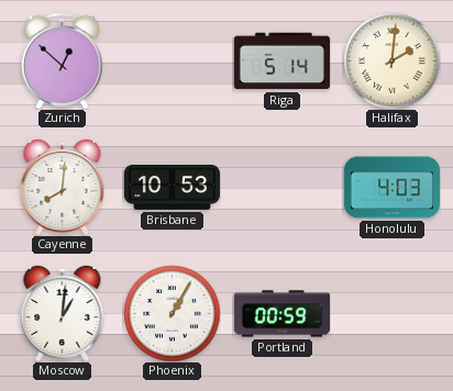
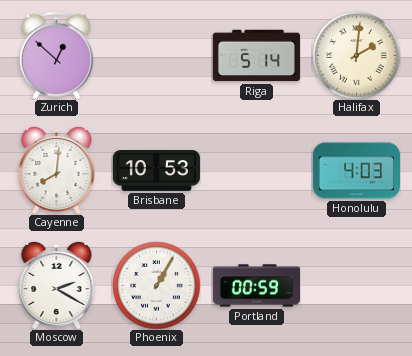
Moscow: 1:01 -> 2:20 (57, 285)
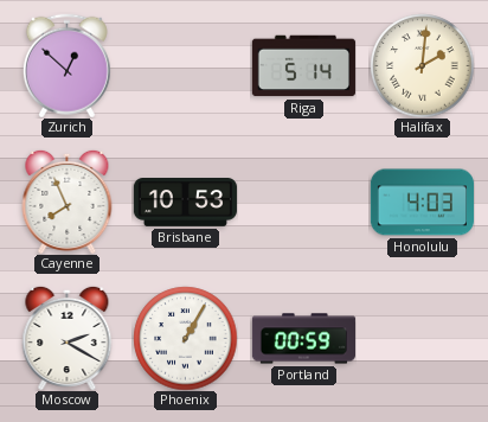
Cayenne: 8:01 -> 7:56 (68, 202)
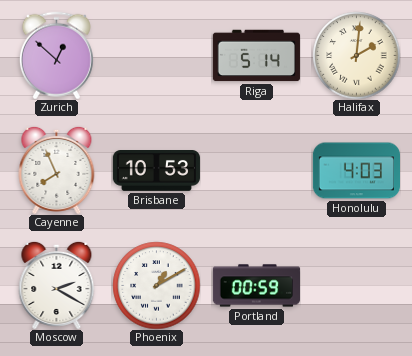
Phoenix: 1:05 -> 1:10 (156, 285)
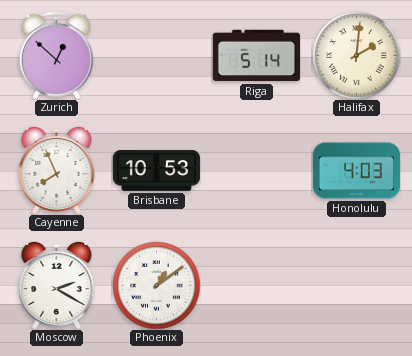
Phoenix: 1:10 -> 1:09 (156, 285)
Portland: 00:59 -> none (256, 286)
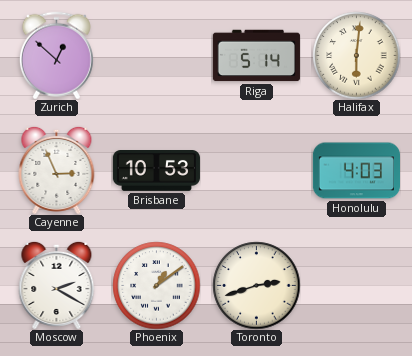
Halifax: 2:01 -> 6:01 (356, 55)
Cayenne: 7:56 -> 2:56 (57, 170)
Toronto: none -> 2:42 (256, 285)
